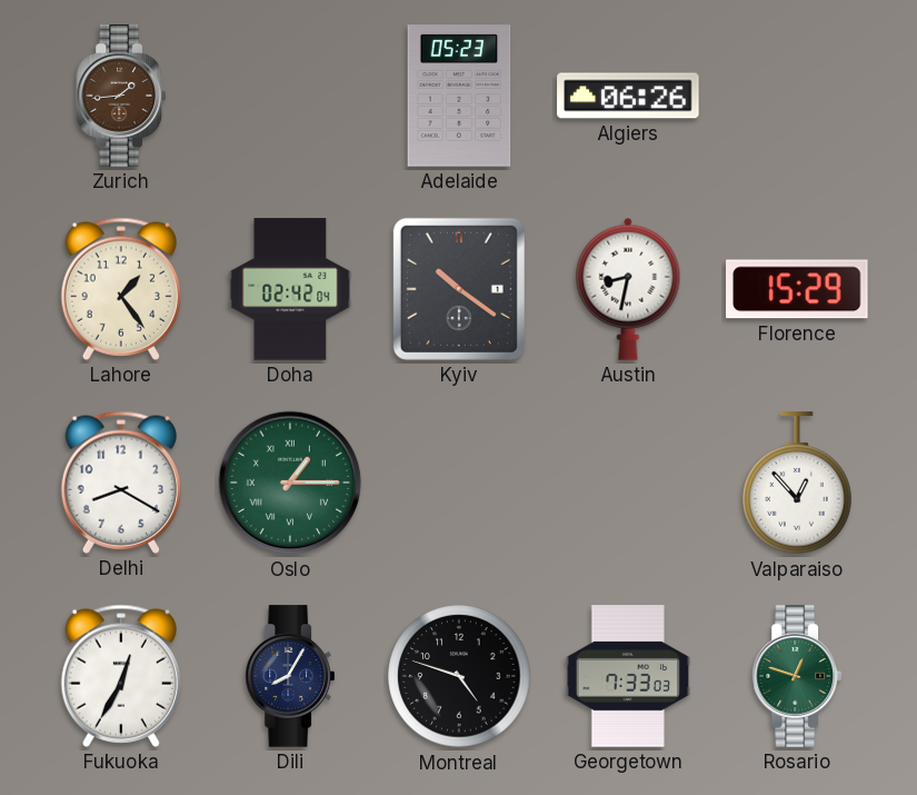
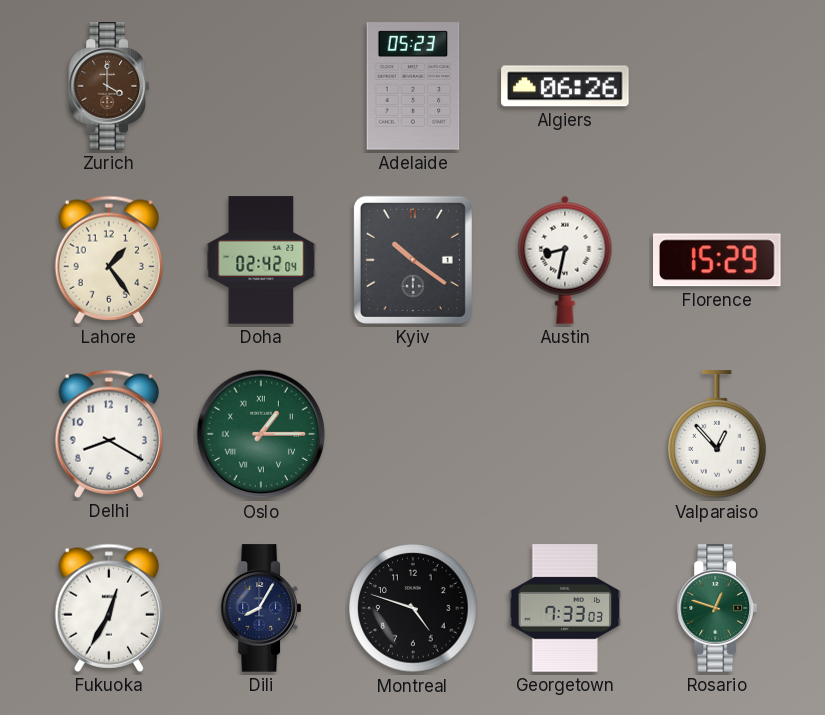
Zurich: 1:44 -> 4:00 (108, 86)
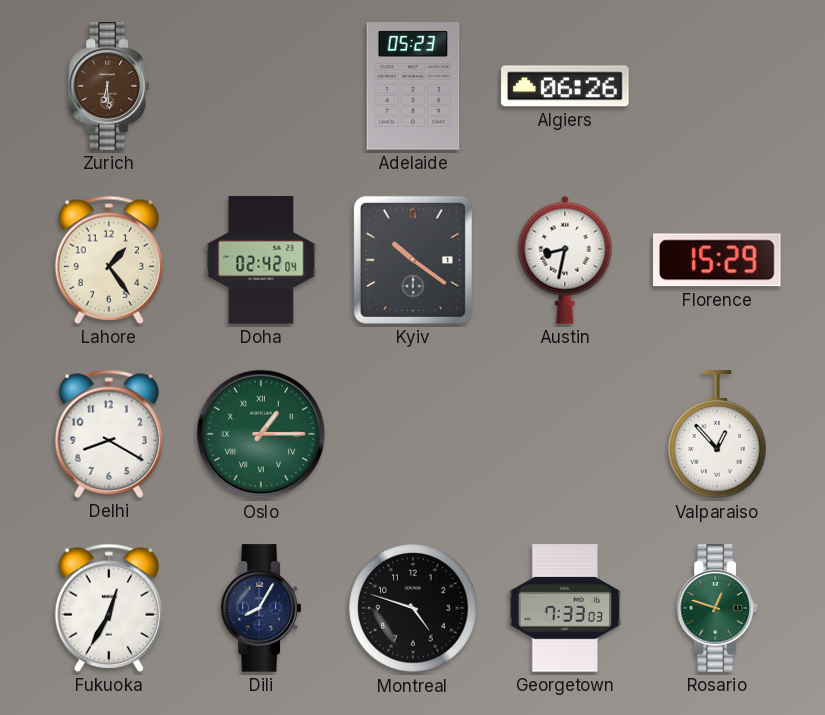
Zurich: 4:00 -> 6:29 (108, 86)
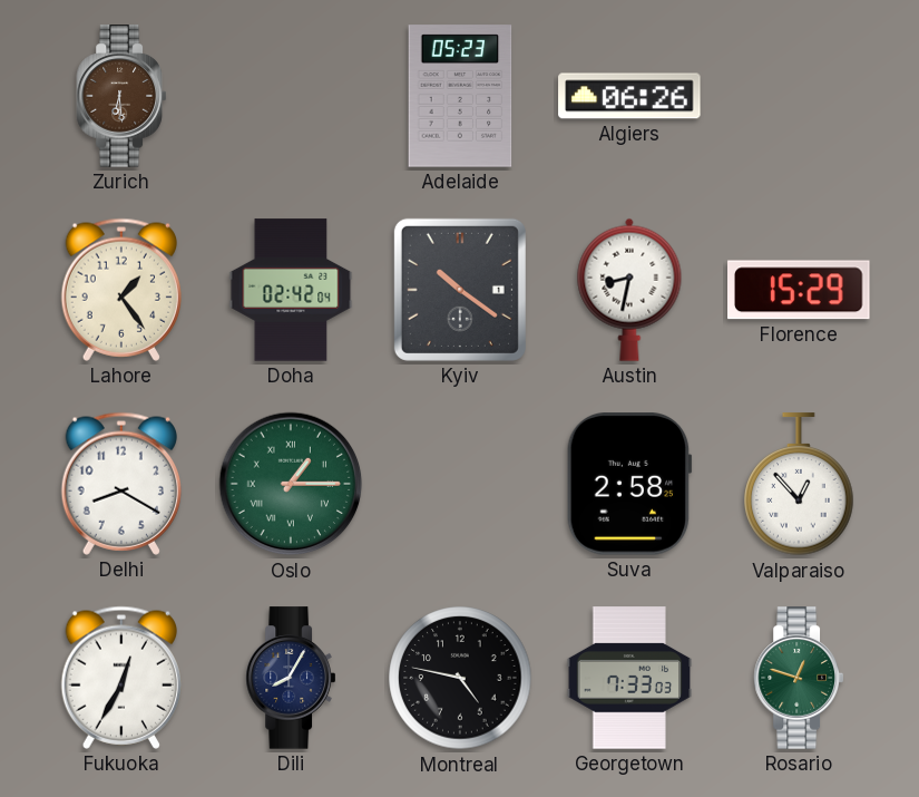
Suva: none -> 2:58 (629, 484)
Montreal: 4:48 -> 4:47 (460, 678)
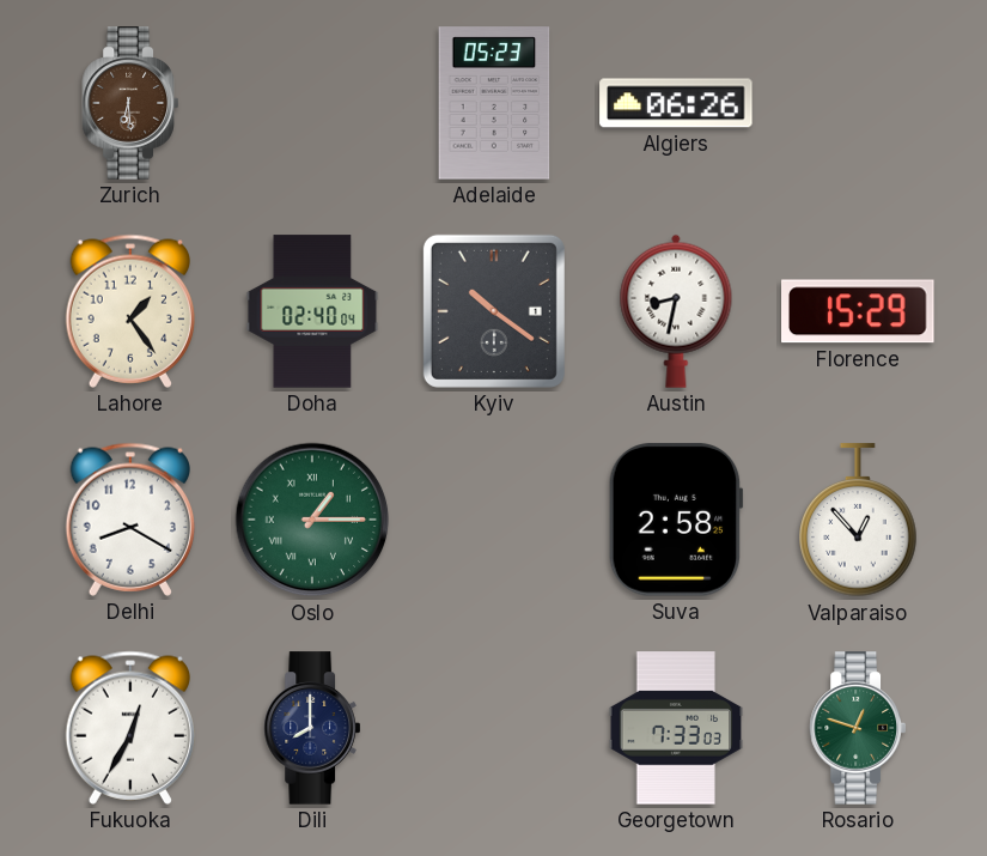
Doha: 02:42 -> 02:40 (312, 311)
Dili: 8:05 -> 8:00 (311, 728)
Montreal: 4:47 -> none (460, 678)
